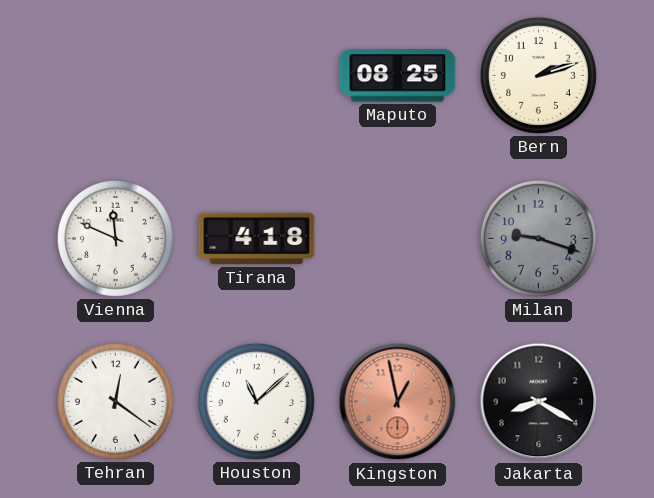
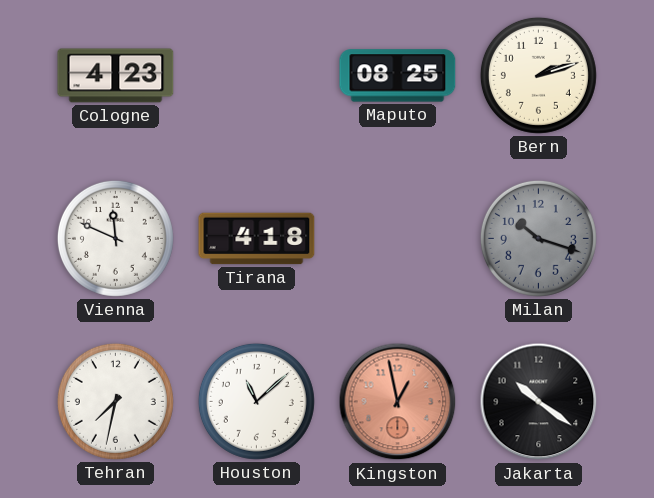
Cologne: none -> 4:23 (116, 76)
Milan: 9:18 -> 10:18 (538, 238)
Tehran: 12:21 -> 7:32 (115, 401)
Jakarta: 8:20 -> 10:21 (539, 402)
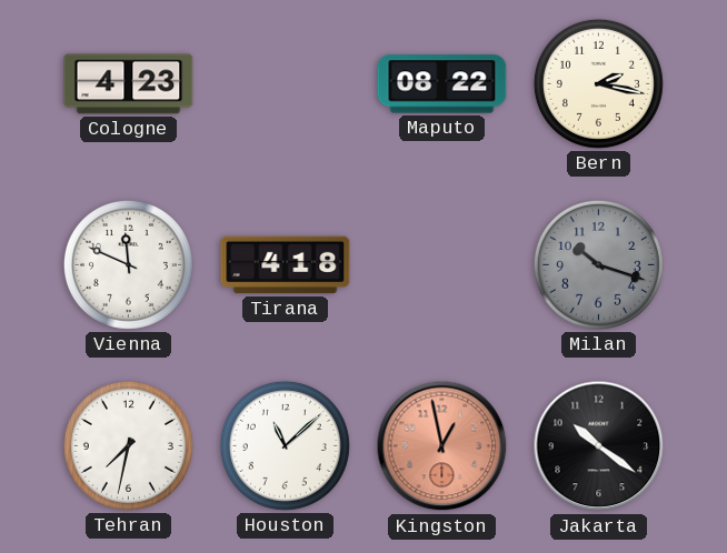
Maputo: 08:25 -> 08:22 (442, 84)
Bern: 2:12 -> 2:17 (598, 83)
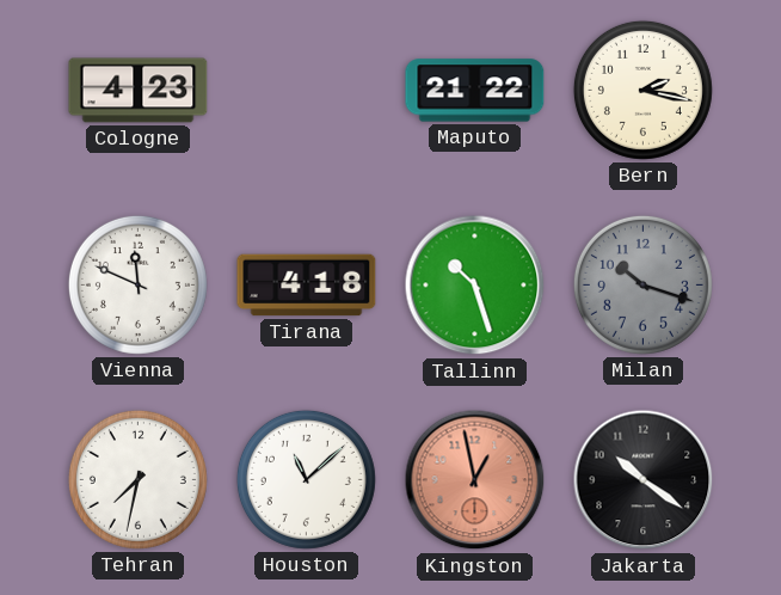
Maputo: 08:22 -> 21:22 (475, 91)
Tallinn: none -> 10:27 (475, 286)
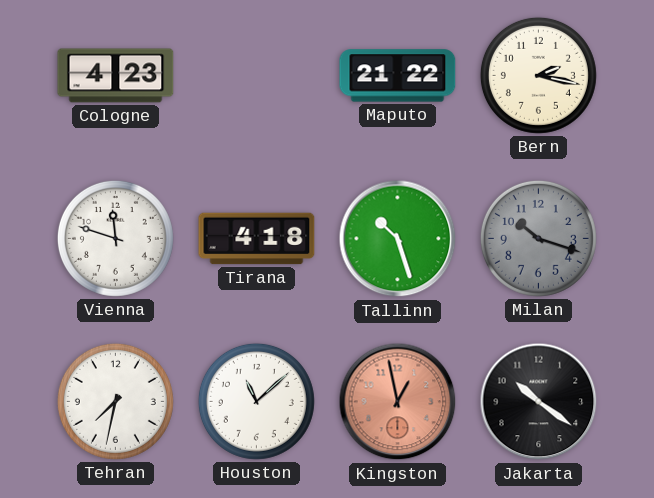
Vienna: 11:49 -> 11:48 (115, 238)
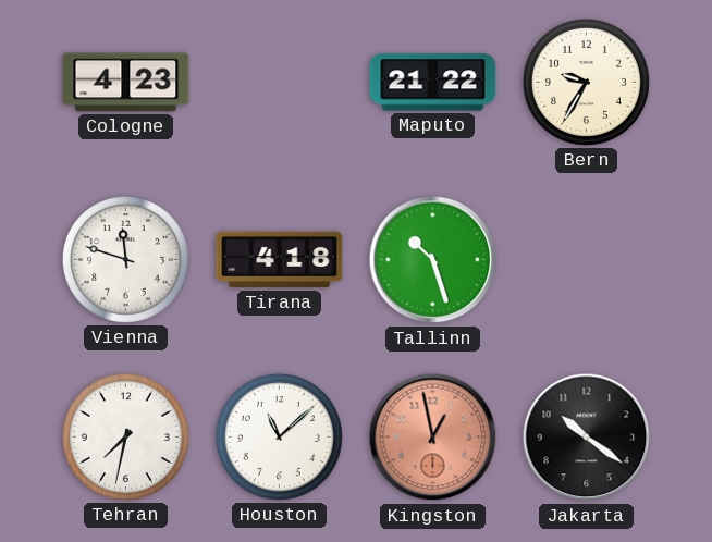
Bern: 2:17 -> 9:35 (586, 82)
Milan: 10:18 -> none (538, 238)
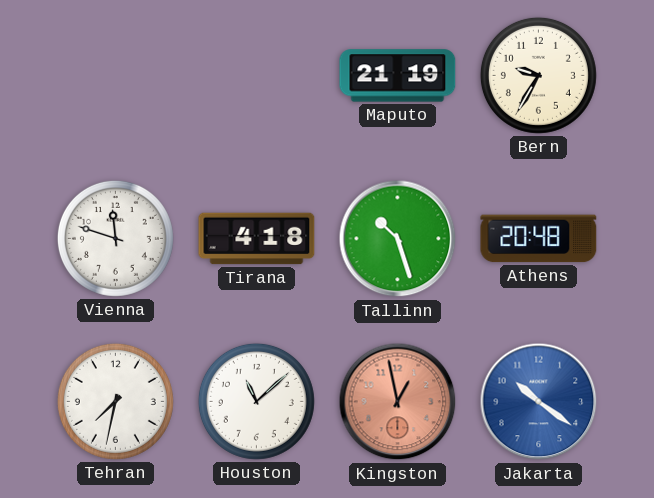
Cologne: 4:23 -> none (126, 83)
Maputo: 21:22 -> 21:19 (398, 76)
Athens: none -> 20:48 (539, 239)
Jakarta dial: black -> blue (539, 402)
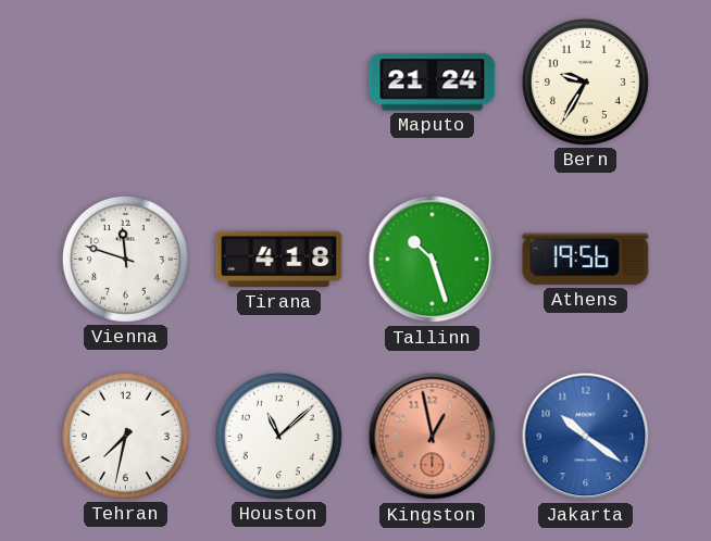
Maputo: 21:19 -> 21:24 (433, 83)
Athens: 20:48 -> 19:56 (586, 260)
